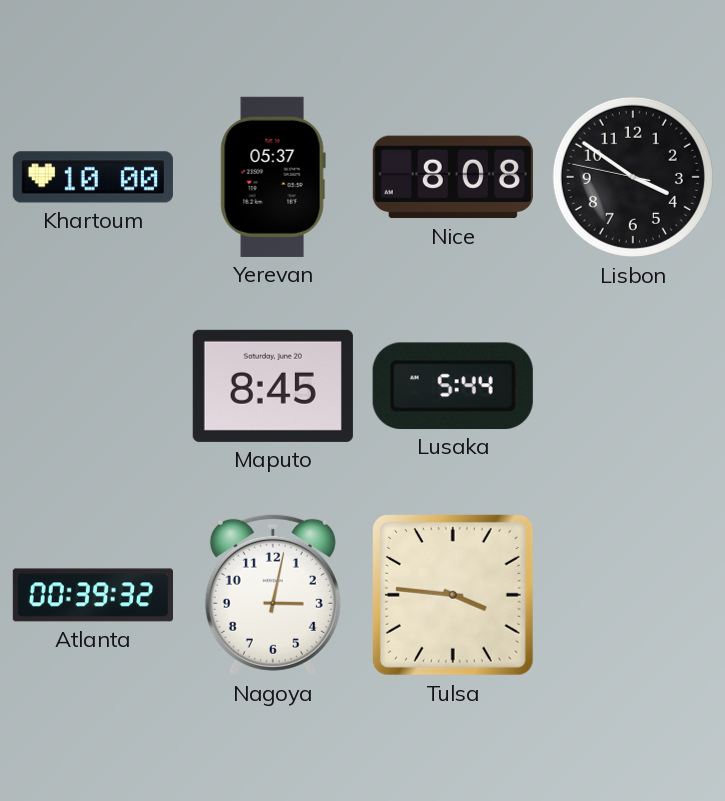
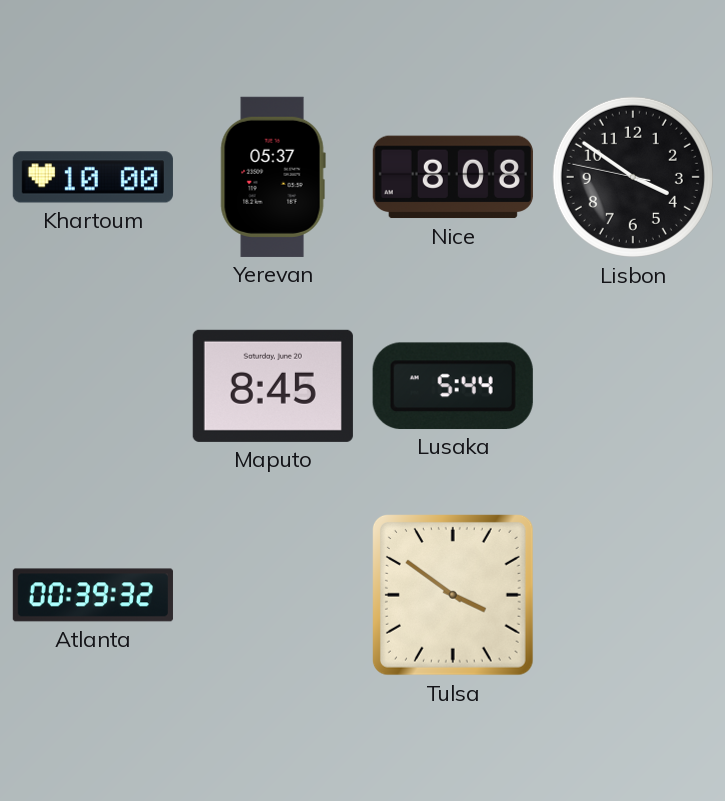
Nagoya: 3:02 -> none (273, 595)
Tulsa: 3:46 -> 3:51 (453, 595)
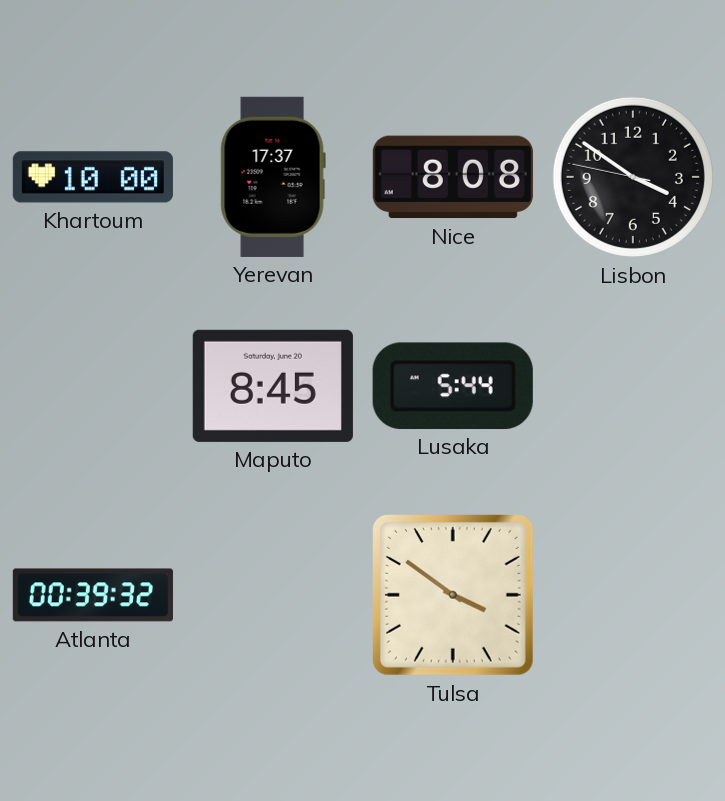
Yerevan: 05:37 -> 17:37 (273, 177)
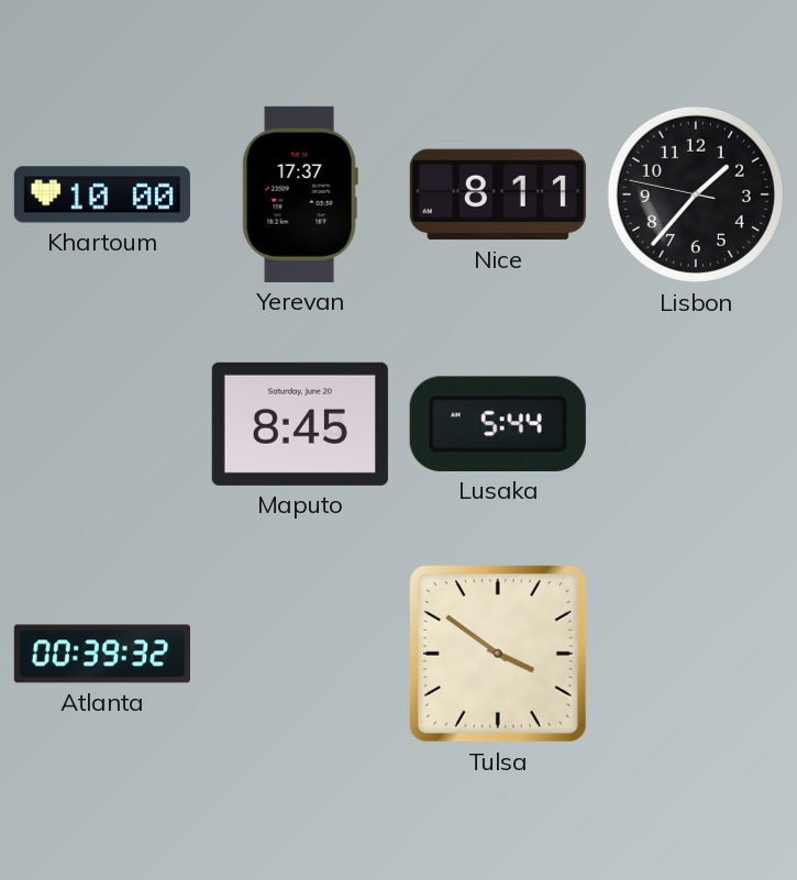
Nice: 8:08 -> 8:11 (498, 194)
Lisbon: 3:50 -> 1:36 (696, 194)
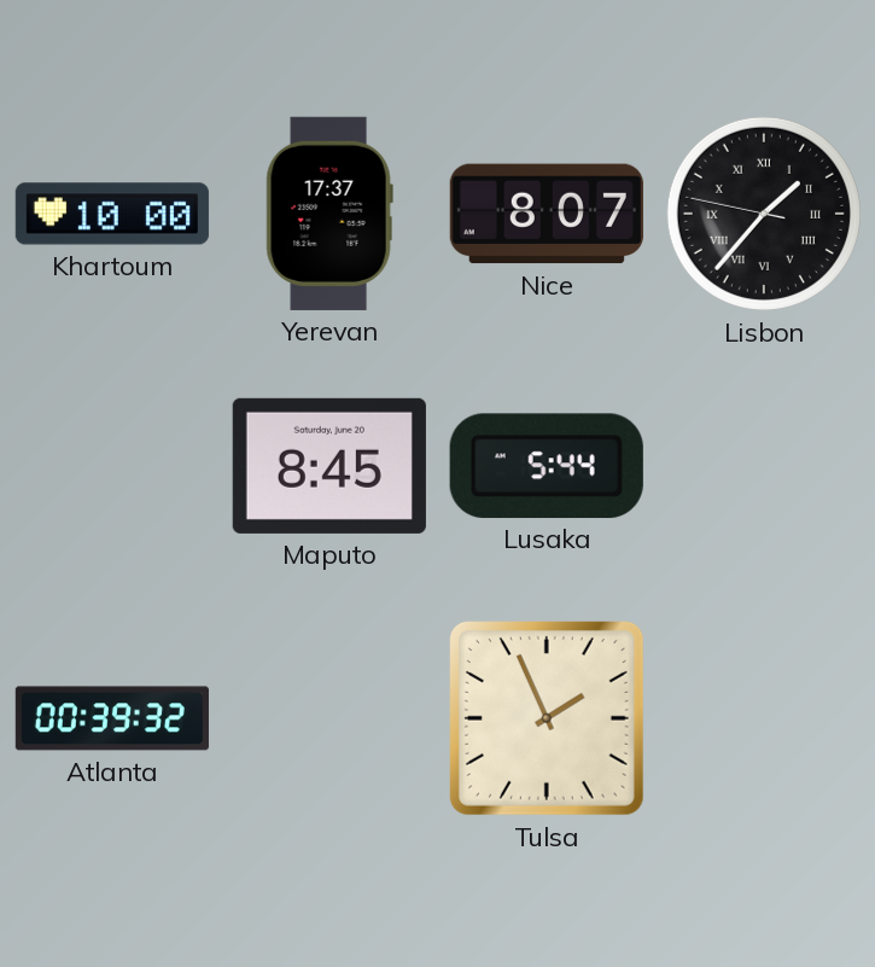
Nice: 8:11 -> 8:07 (547, 214)
Lisbon numerals: Arabic -> Roman (764, 214)
Tulsa: 3:51 -> 1:56 (547, 718)
